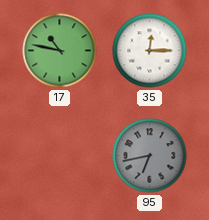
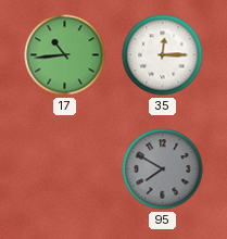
17: 10:47 -> 10:44 (65, 55)
95: 6:43 -> 7:50 (163, 169)
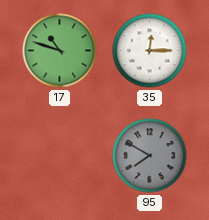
17: 10:44 -> 10:48 (60, 51)
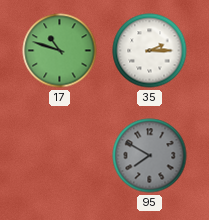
35: 12:15 -> 2:15 (150, 51)
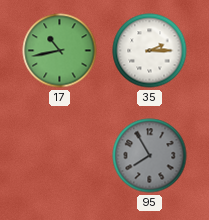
17: 10:48 -> 10:43 (60, 51)
95: 7:50 -> 7:55 (150, 156)
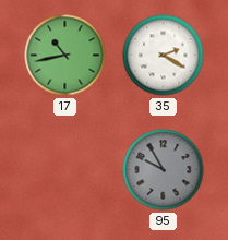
35: 2:15 -> 2:20 (164, 56)
95: 7:55 -> 9:55 (164, 170)
